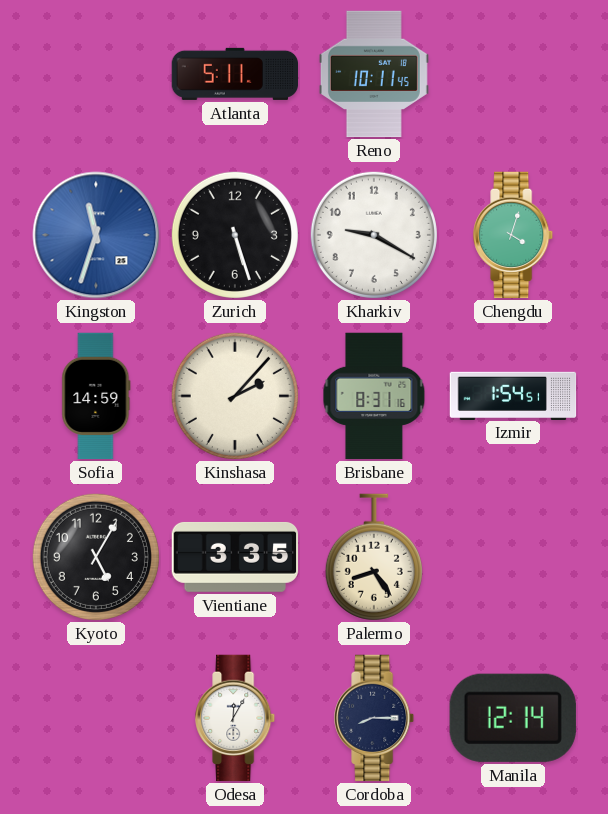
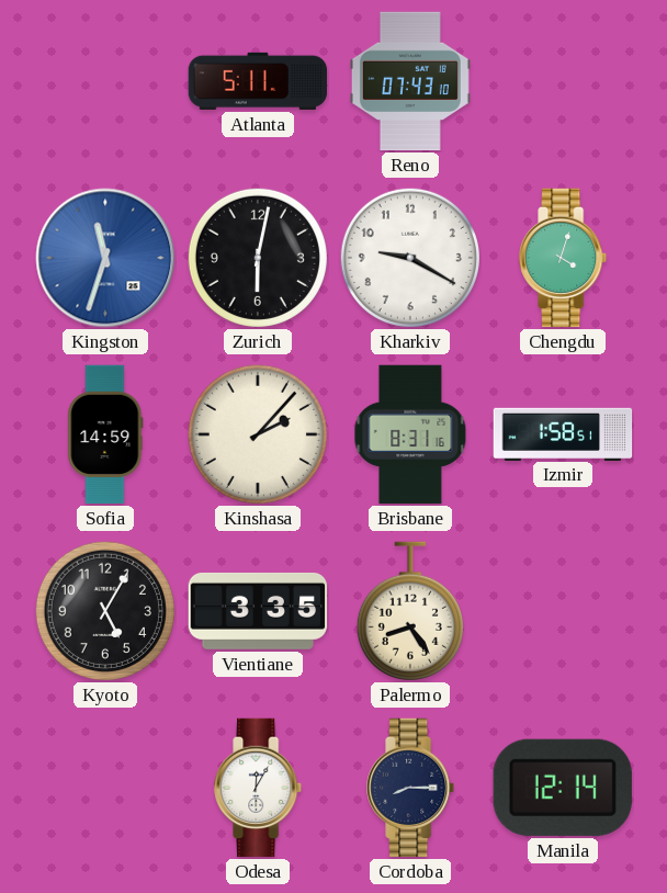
Reno: 10:11 -> 07:43 (410, 81)
Zurich: 5:27 -> 6:02 (258, 258)
Izmir: 1:54 -> 1:58 (563, 433)
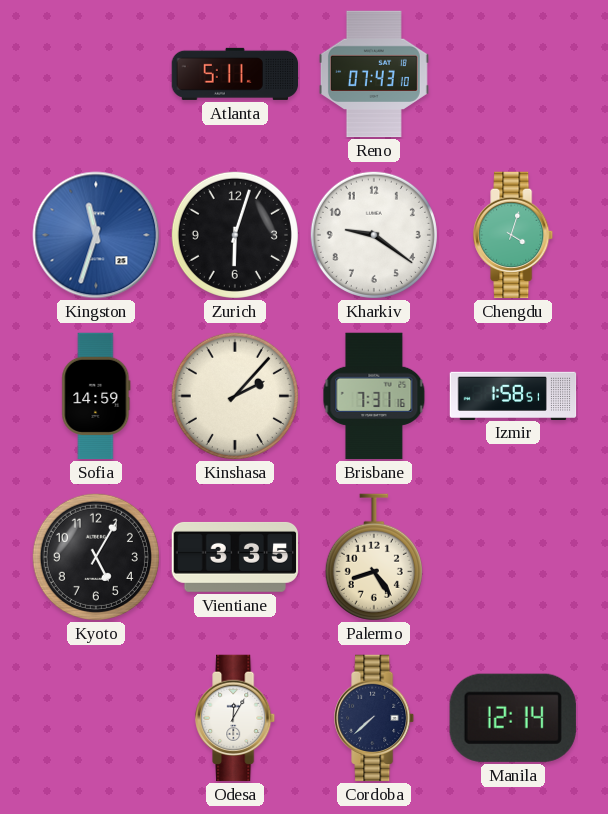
Zurich: 6:02 -> 6:03 (235, 235)
Kharkiv: 9:20 -> 9:21 (374, 235)
Brisbane: 8:31 -> 7:31 (374, 396)
Cordoba: 8:15 -> 7:38 (375, 718)
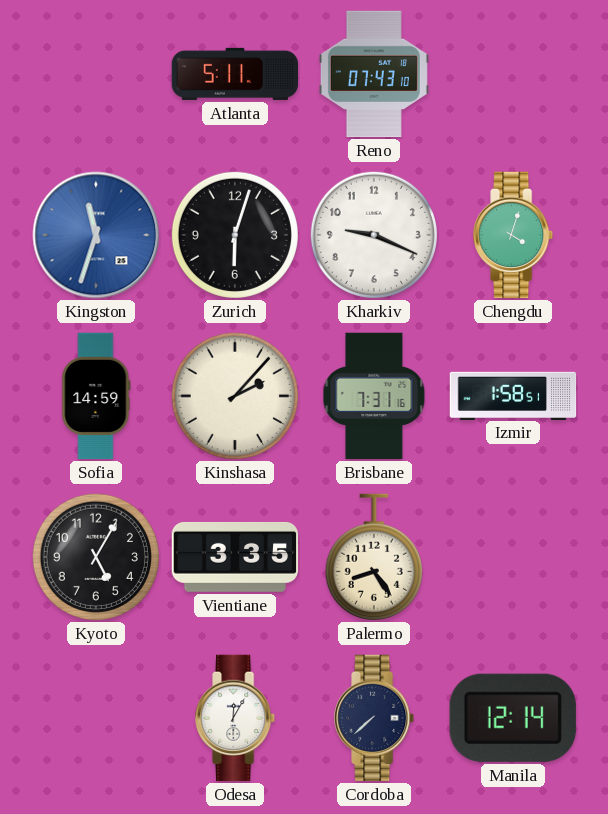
Kharkiv: 9:21 -> 9:19 (374, 235)
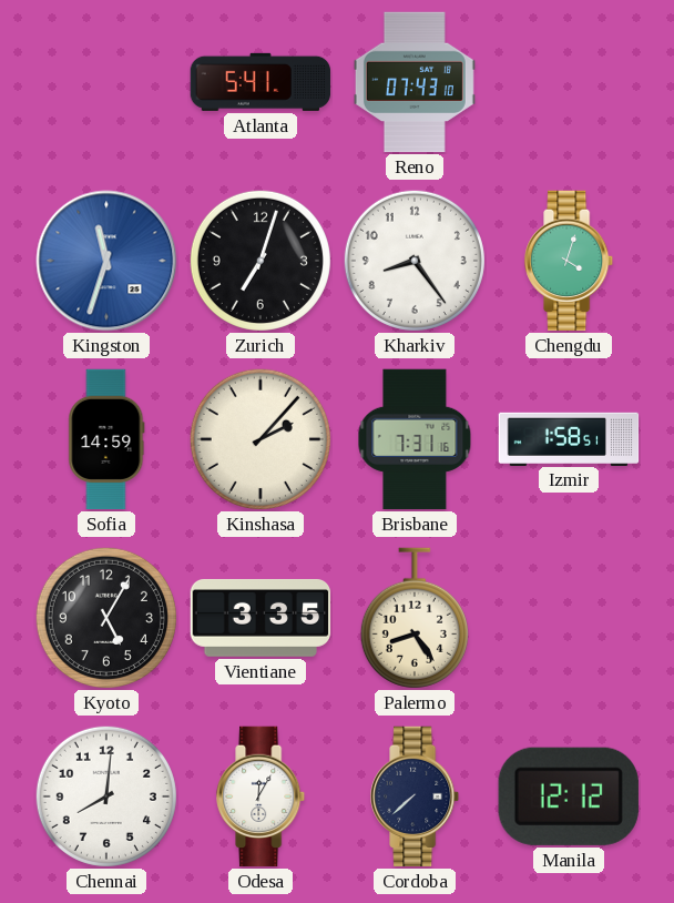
Atlanta: 5:11 -> 5:41 (261, 82)
Zurich: 6:03 -> 7:03 (261, 261)
Kharkiv: 9:19 -> 8:24 (415, 261)
Chennai: none -> 8:01 (106, 797)
Manila: 12:14 -> 12:12 (569, 797)
